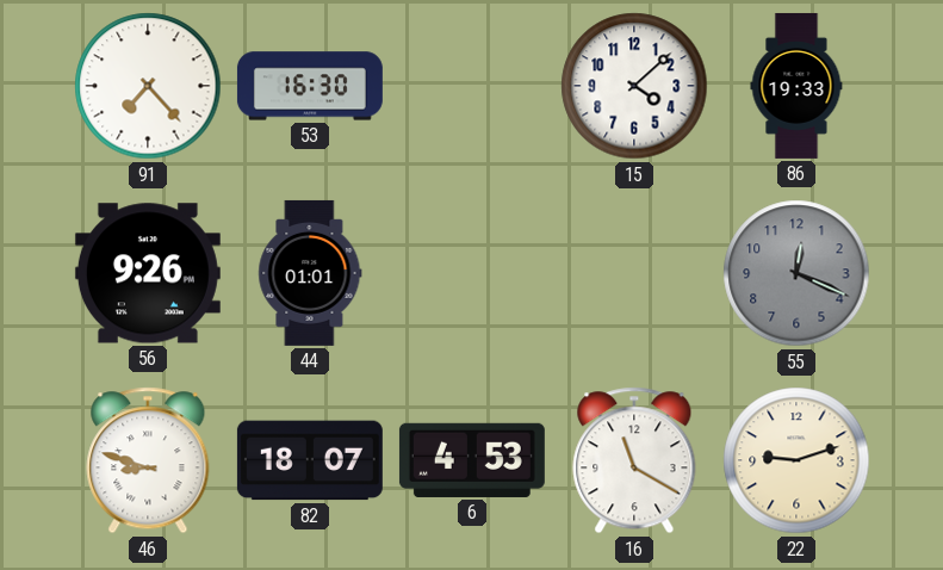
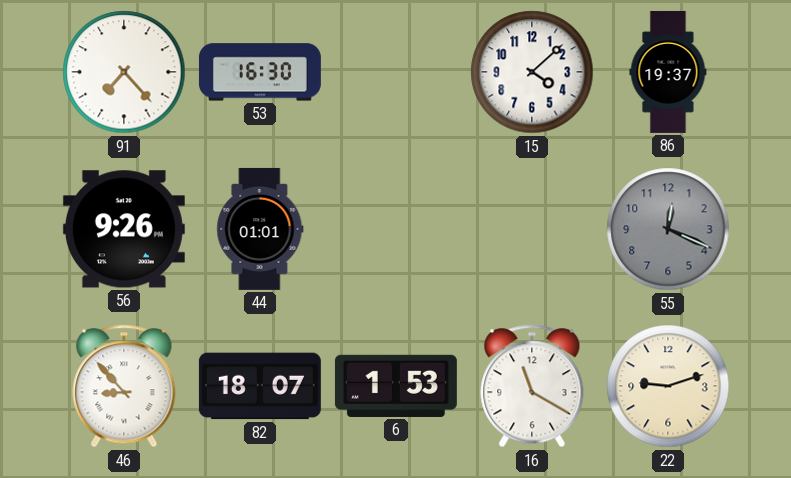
86: 19:33 -> 19:37 (668, 72)
46: 8:48 -> 8:53 (124, 386)
6: 4:53 -> 1:53 (396, 386)
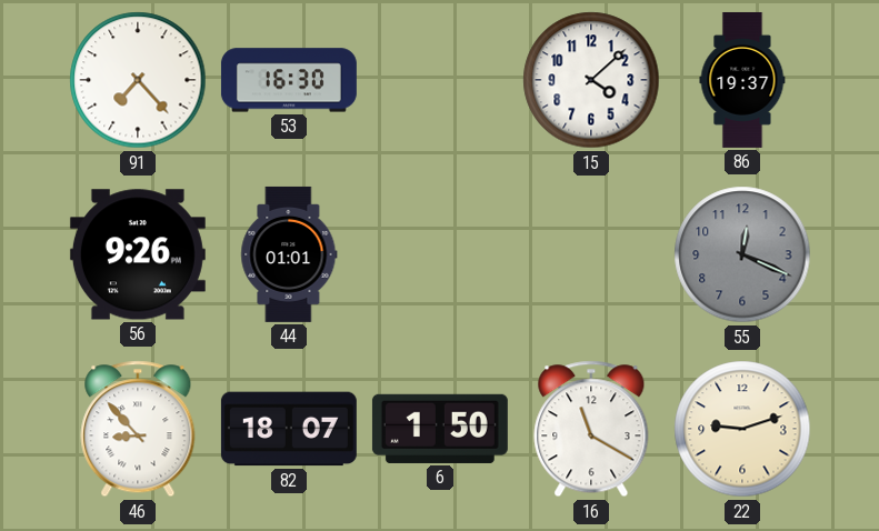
6: 1:53 -> 1:50 (440, 429)
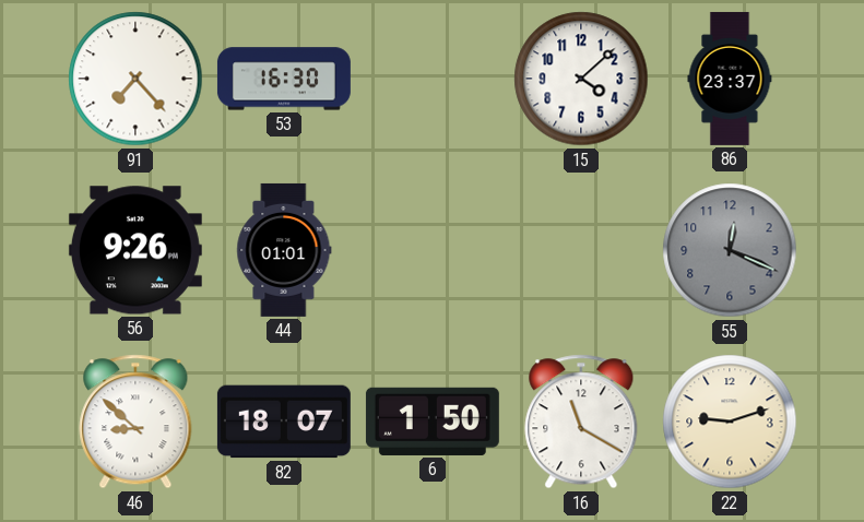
86: 19:37 -> 23:37 (730, 79)
46: 8:53 -> 8:52 (135, 422)
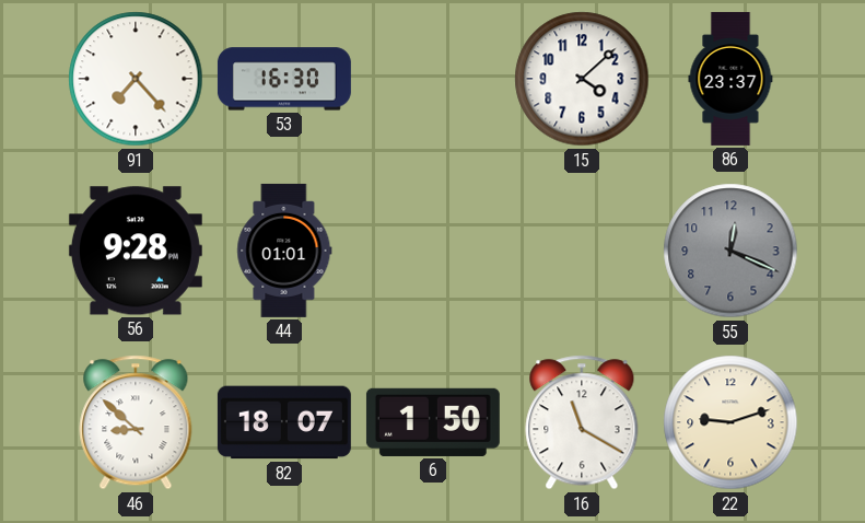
56: 9:26 -> 9:28 (136, 251)
